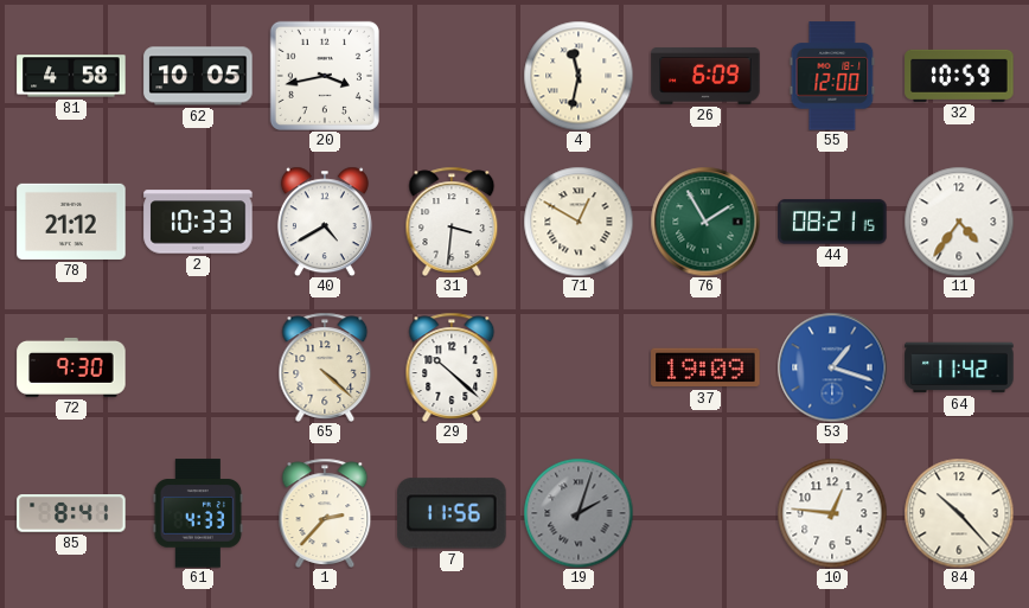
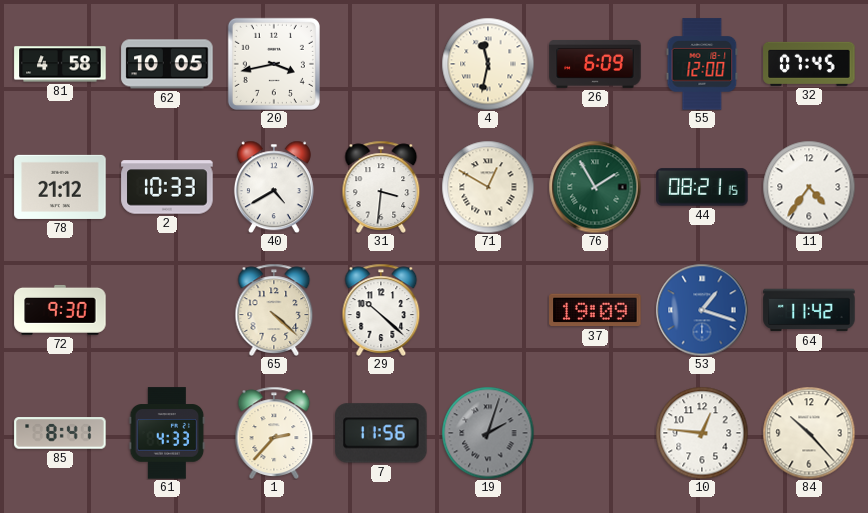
32: 10:59 -> 07:45 (809, 64)
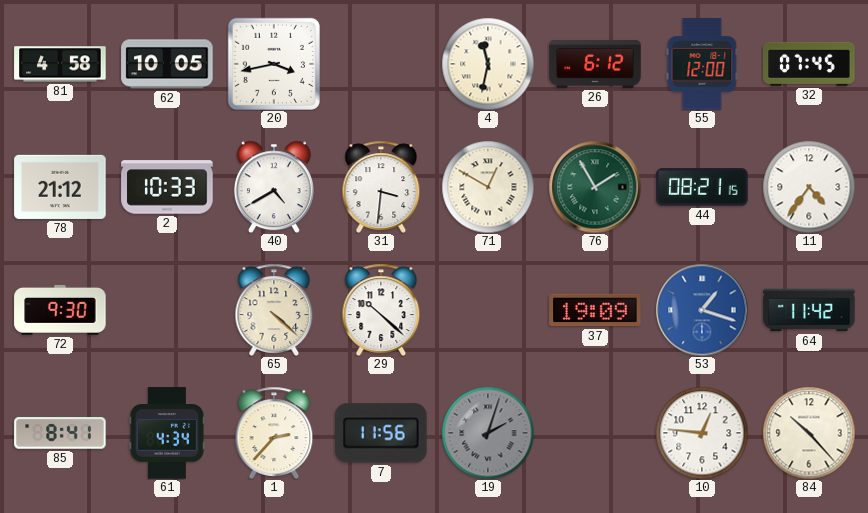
26: 6:09 -> 6:12 (595, 64)
61: 4:33 -> 4:34 (167, 433)
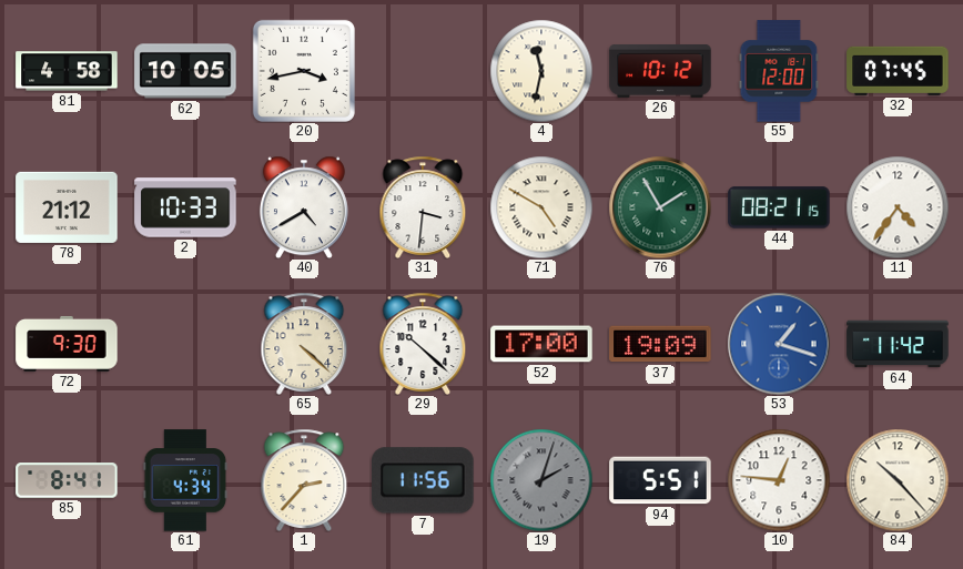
26: 6:12 -> 10:12 (660, 71)
71: 12:50 -> 4:50 (541, 207)
52: none -> 17:00 (541, 344)
94: none -> 5:51 (660, 480)
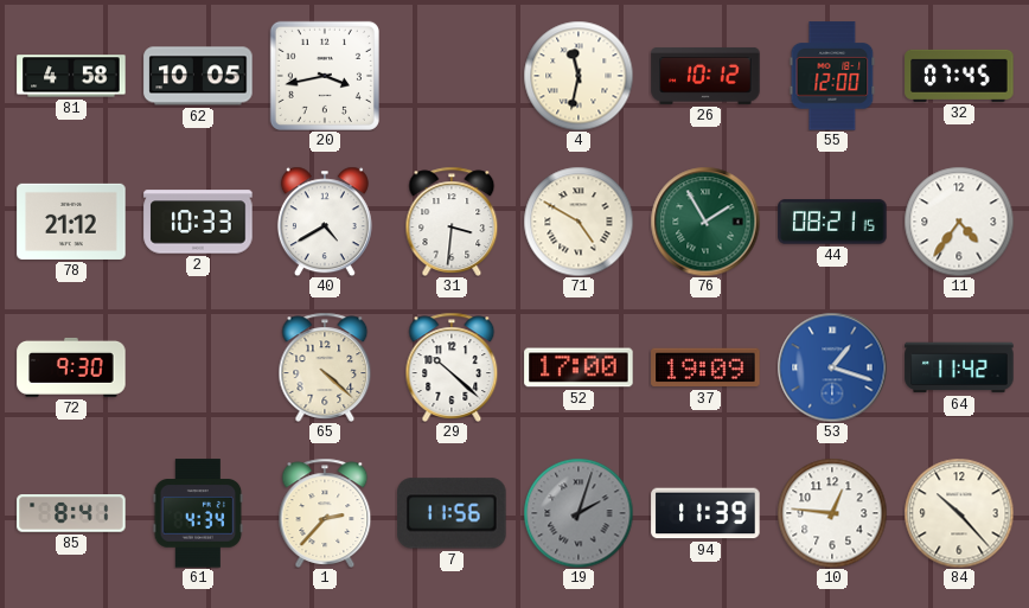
94: 5:51 -> 11:39 (705, 513)
